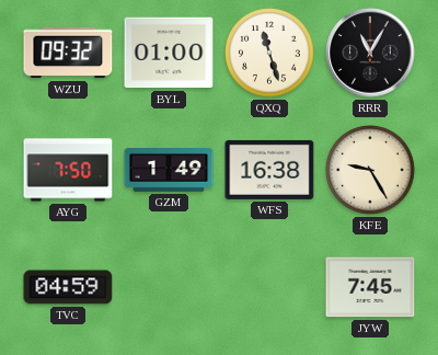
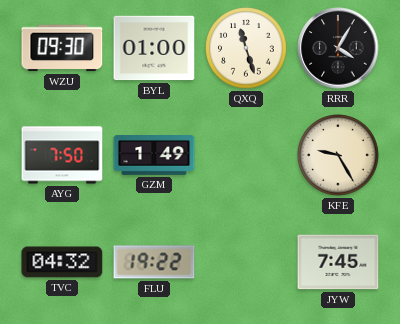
WZU: 09:32 -> 09:30 (62, 48)
RRR: 11:05 -> 4:05 (338, 48)
WFS: 16:38 -> none (269, 170)
TVC: 04:59 -> 04:32 (62, 262)
FLU: none -> 19:22 (154, 262)
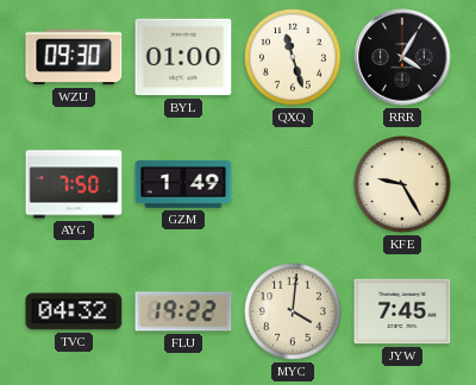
MYC: none -> 4:01 (293, 311)
